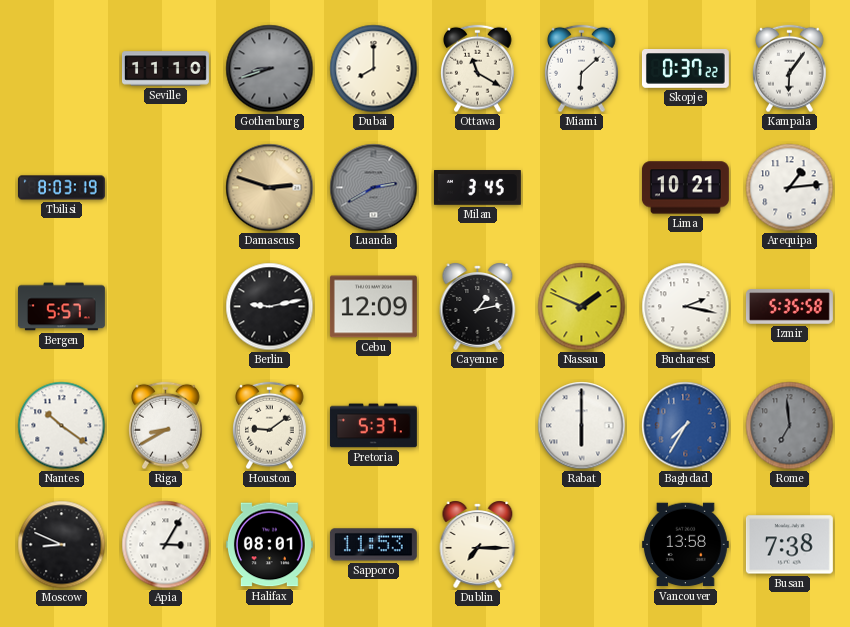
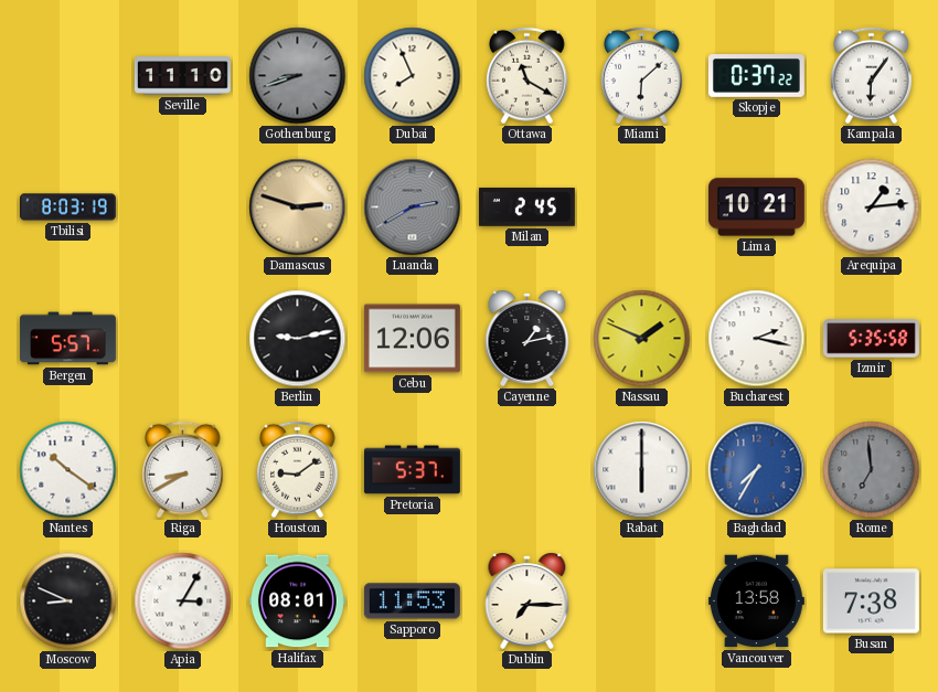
Dubai: 8:00 -> 7:56 (413, 76)
Milan: 3:45 -> 2:45 (526, 207)
Cebu: 12:09 -> 12:06 (412, 339)
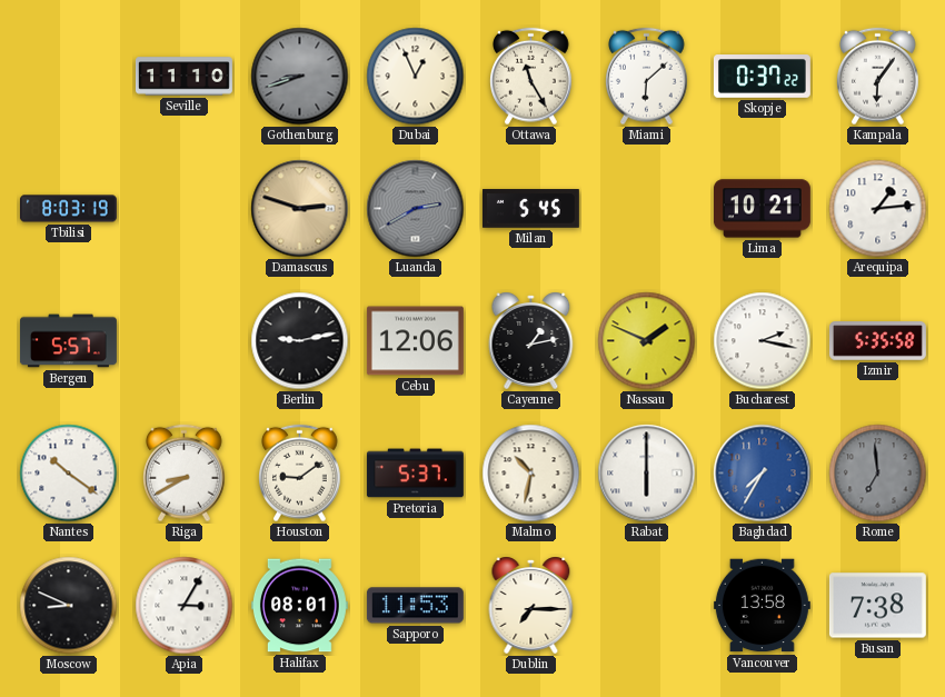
Dubai: 7:56 -> 12:56 (416, 77)
Ottawa: 11:20 -> 11:25 (531, 77)
Milan: 2:45 -> 5:45 (530, 209)
Malmo: none -> 10:32 (531, 474)
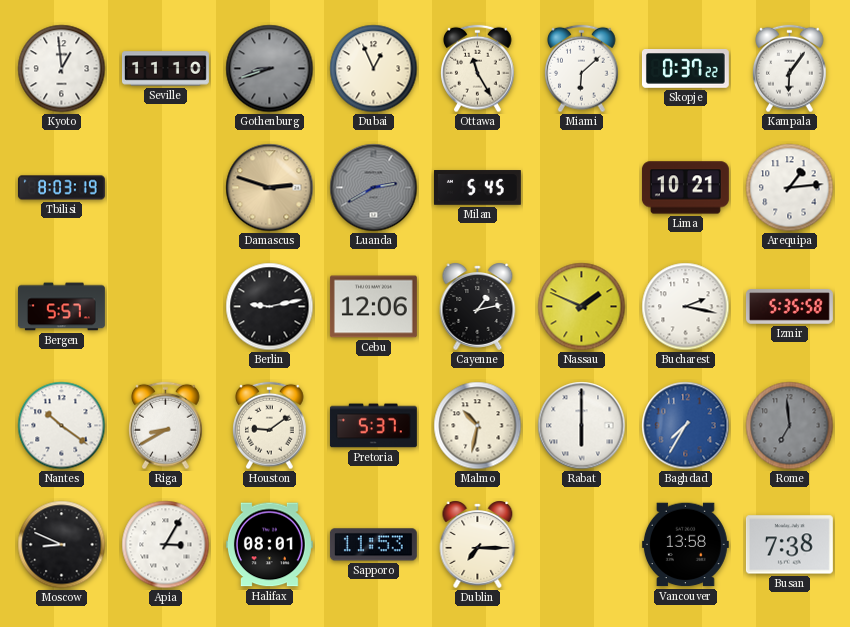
Kyoto: none -> 12:59 (62, 69)
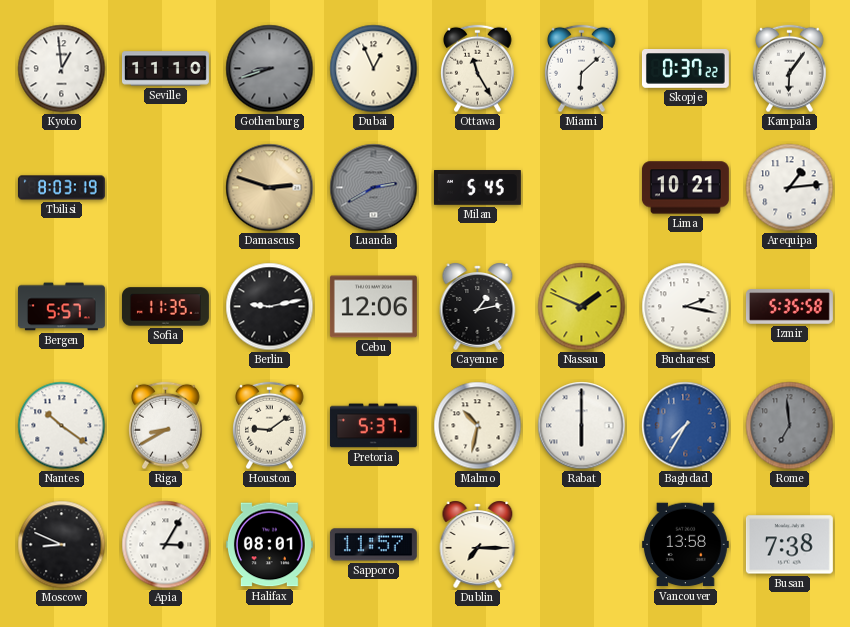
Sofia: none -> 11:35 (165, 307)
Sapporo: 11:53 -> 11:57 (373, 545)
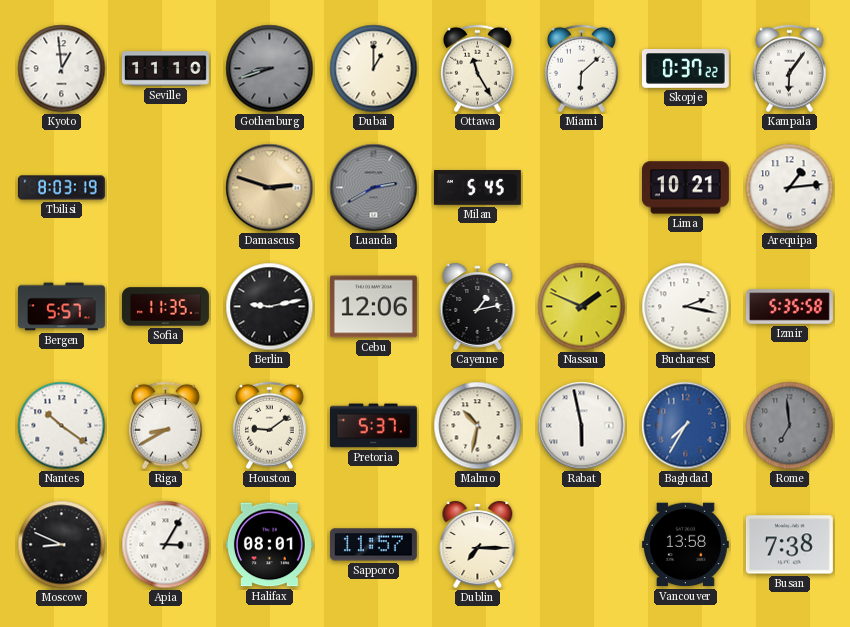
Dubai: 12:56 -> 1:00 (374, 69)
Rabat: 6:00 -> 5:58 (582, 426)
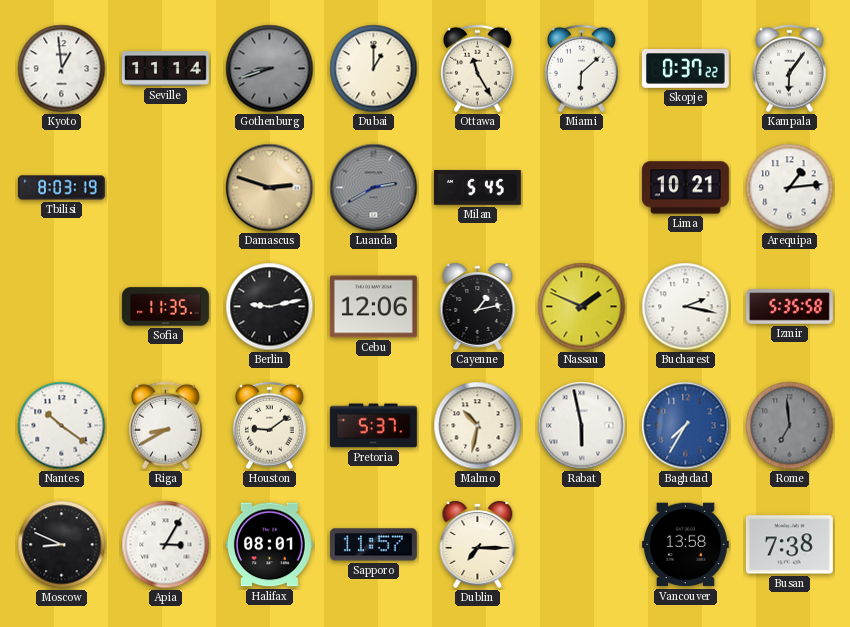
Seville: 11:10 -> 11:14 (166, 69)
Bergen: 5:57 -> none (61, 307)
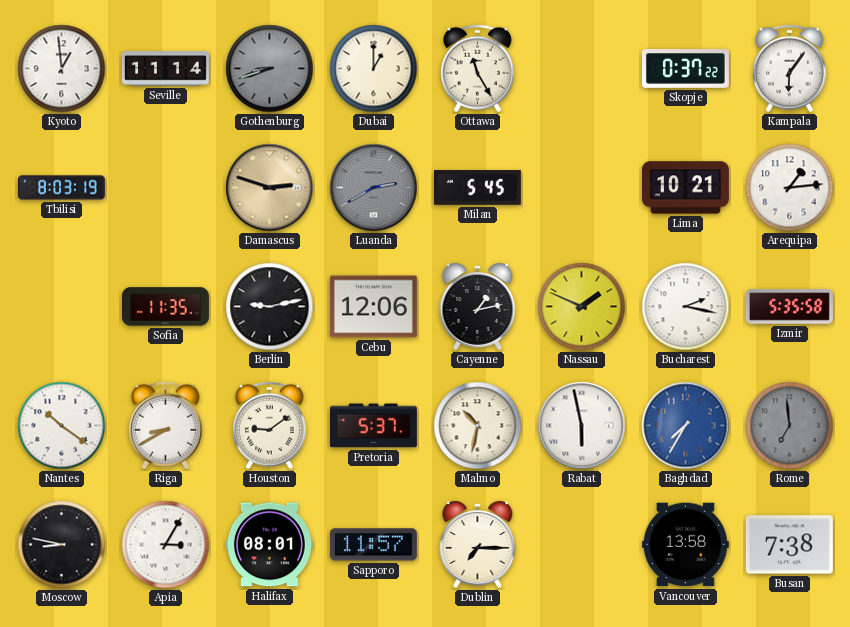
Miami: 6:08 -> none (582, 69)
Moscow: 8:49 -> 8:47 (62, 545)
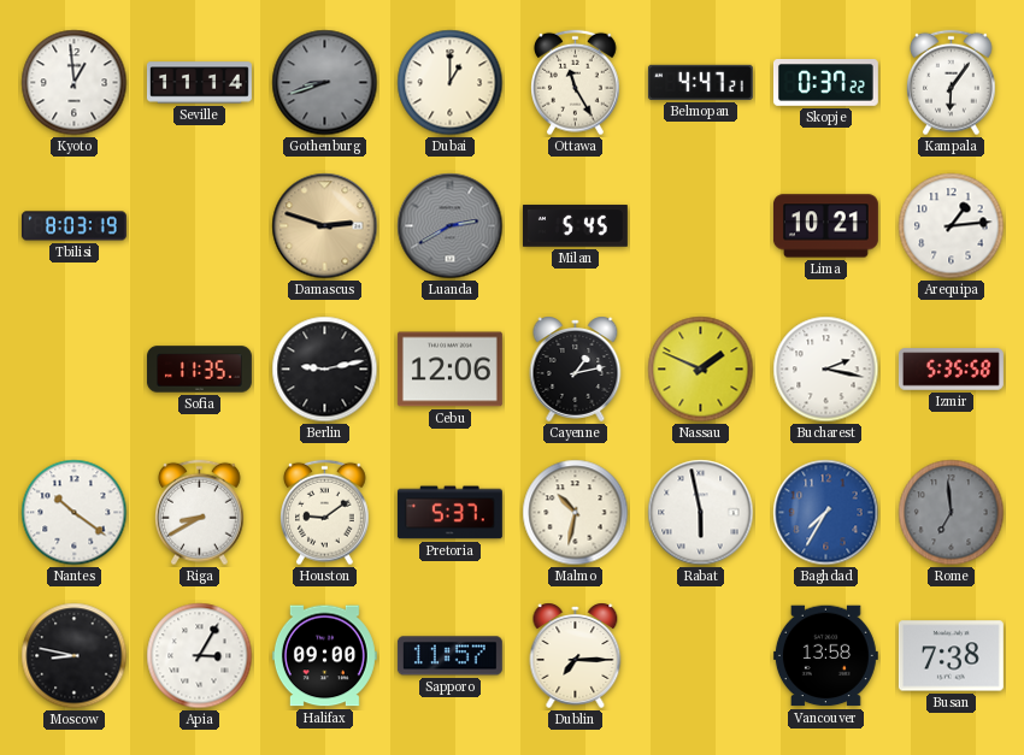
Belmopan: none -> 4:47 (700, 82)
Halifax: 08:01 -> 09:00 (324, 656)
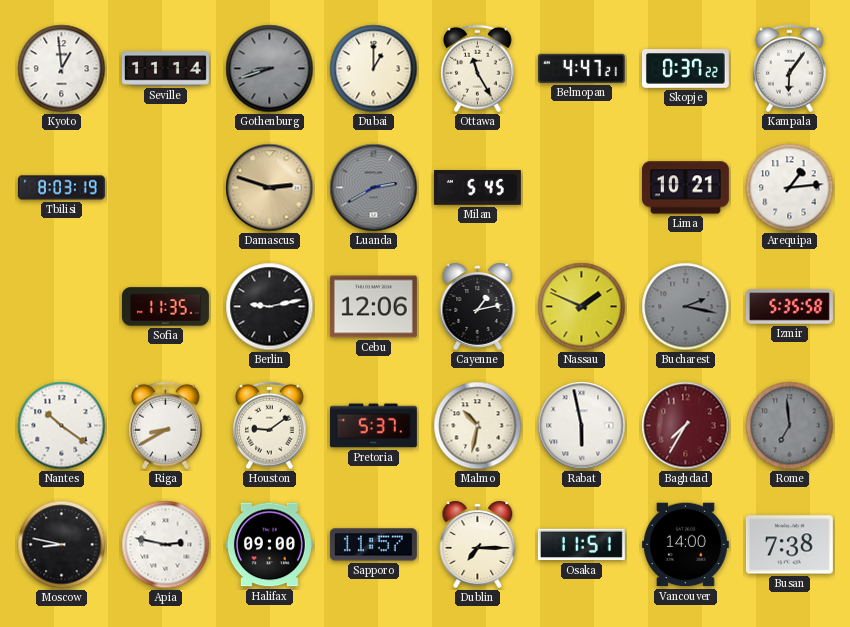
Bucharest dial: white -> grey (686, 307)
Baghdad dial: blue -> burgundy (686, 426)
Apia: 3:05 -> 2:47 (166, 545)
Osaka: none -> 11:51 (581, 545)
Vancouver: 13:58 -> 14:00 (685, 545)
